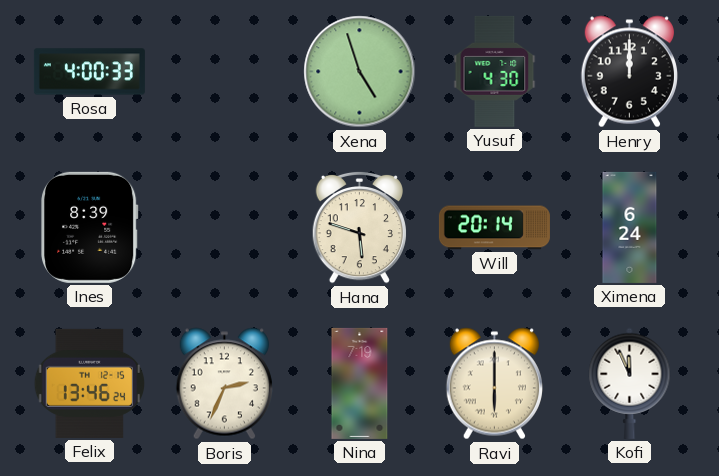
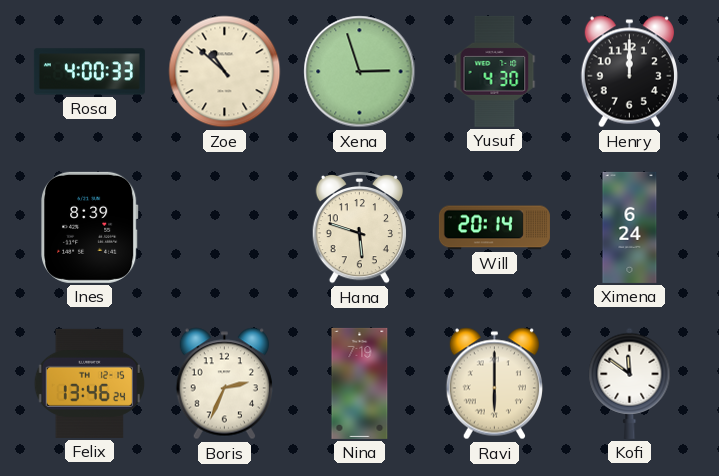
Zoe: none -> 10:52 (225, 72)
Xena: 4:57 -> 2:57 (360, 72)
Kofi: 11:56 -> 11:51 (630, 383)
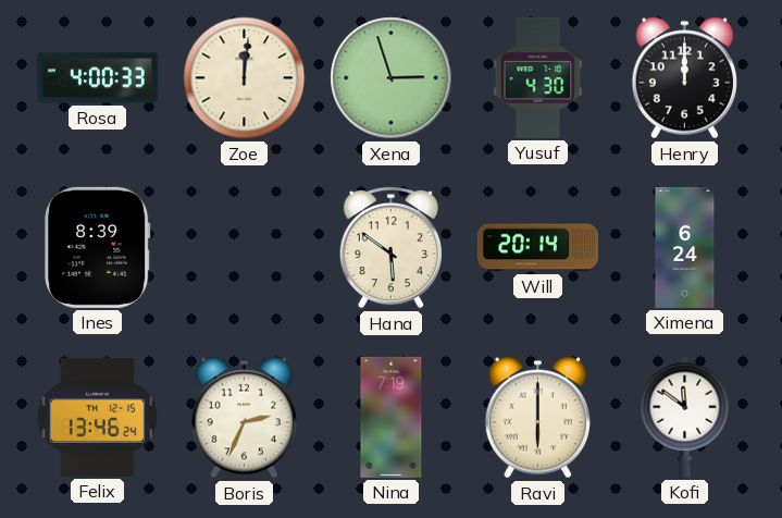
Zoe: 10:52 -> 12:01 (245, 78)
Hana: 5:48 -> 5:51 (390, 247)
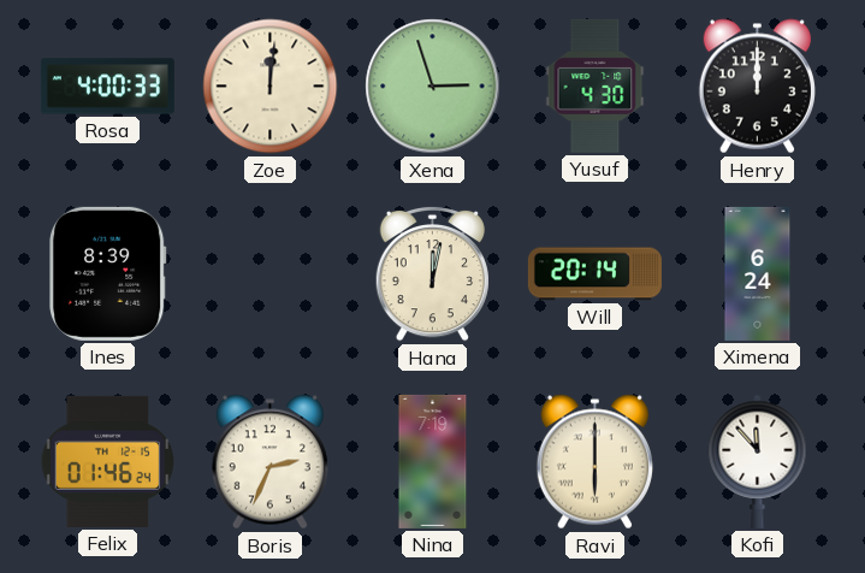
Hana: 5:51 -> 12:02 (432, 273)
Felix: 13:46 -> 01:46 (108, 461)
Kofi: 11:51 -> 11:53 (758, 461)
